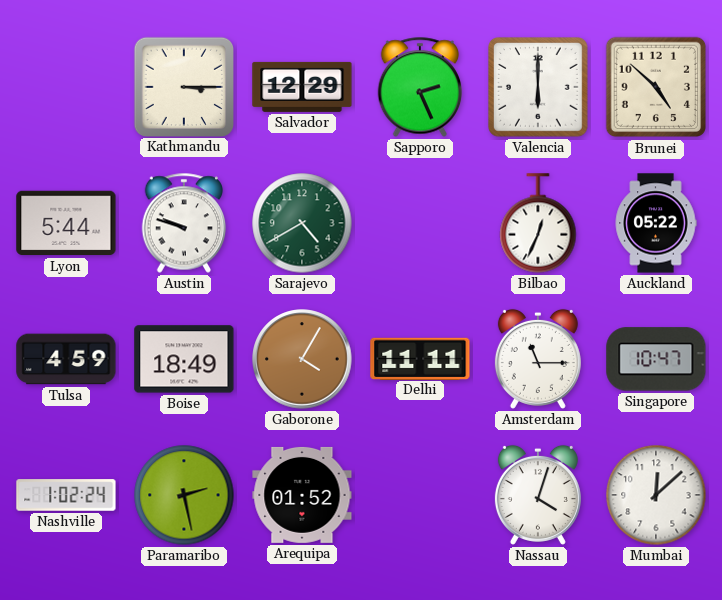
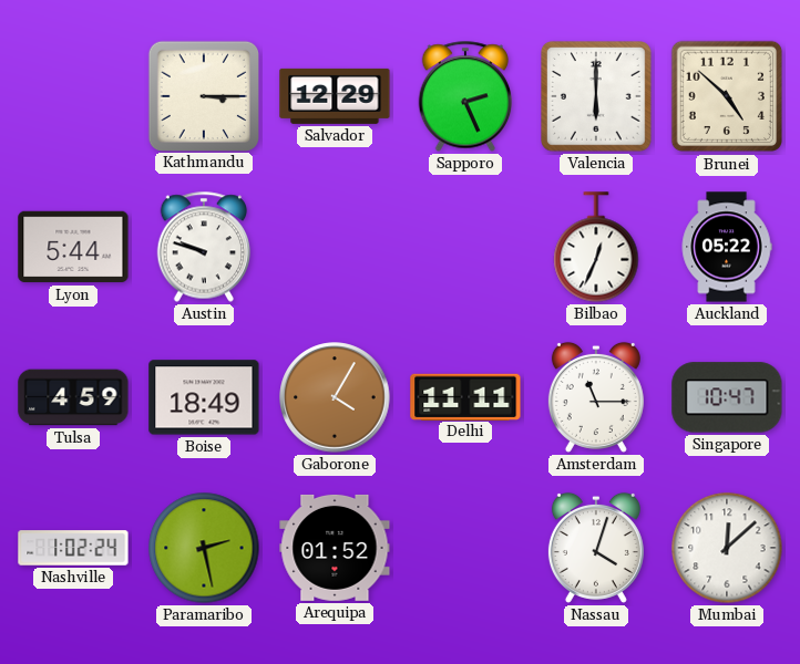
Sarajevo: 4:40 -> none (302, 223)
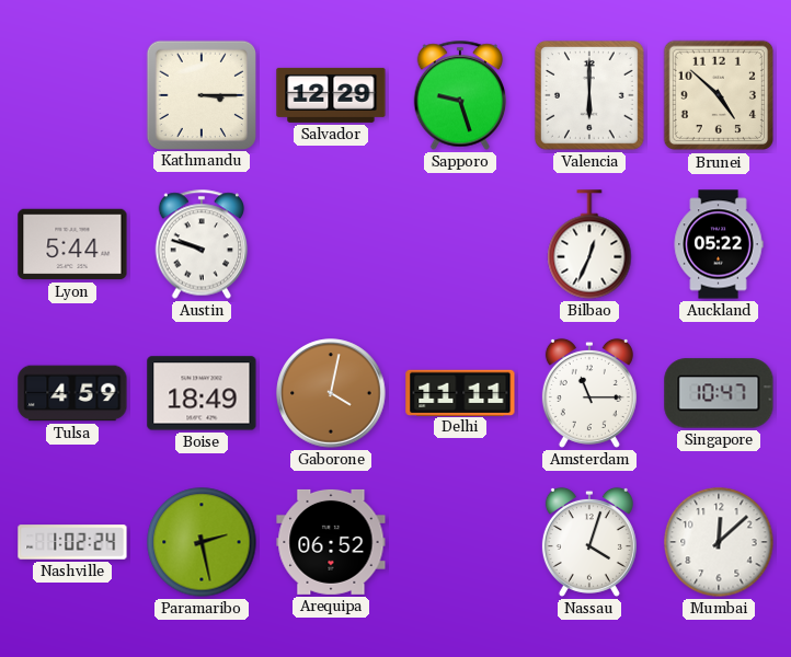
Sapporo: 2:26 -> 9:27 (460, 95)
Gaborone: 4:05 -> 4:02 (331, 393)
Arequipa: 01:52 -> 06:52 (331, 542)
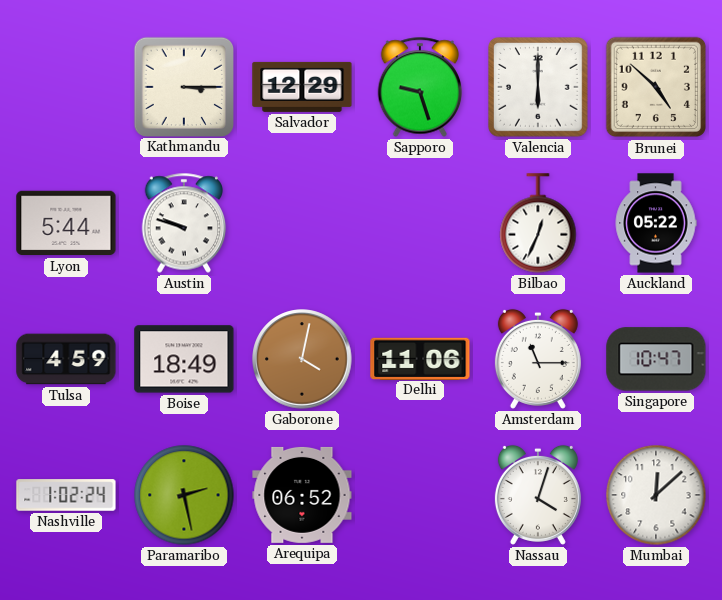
Delhi: 11:11 -> 11:06 (420, 358)
